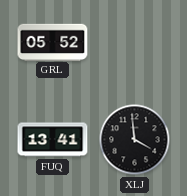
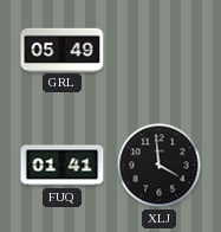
GRL: 05:52 -> 05:49 (63, 50)
FUQ: 13:41 -> 01:41 (63, 166)
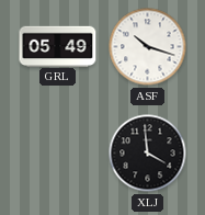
ASF: none -> 10:18 (148, 47)
FUQ: 01:41 -> none (63, 166)
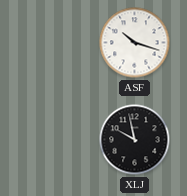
GRL: 05:49 -> none (58, 46)
XLJ: 3:59 -> 9:58 (135, 140)
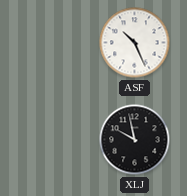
ASF: 10:18 -> 10:26 (135, 43)
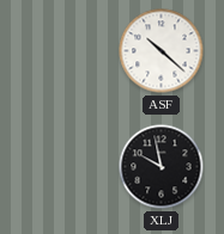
ASF: 10:26 -> 10:22 (162, 51)
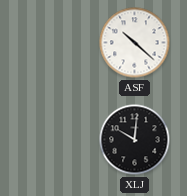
XLJ: 9:58 -> 10:01 (135, 140)
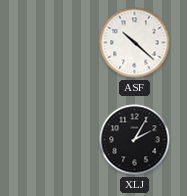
XLJ: 10:01 -> 2:05 (135, 140)
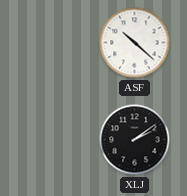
XLJ: 2:05 -> 2:09 (135, 140)
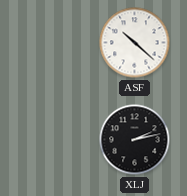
XLJ: 2:09 -> 2:13 (135, 140)
